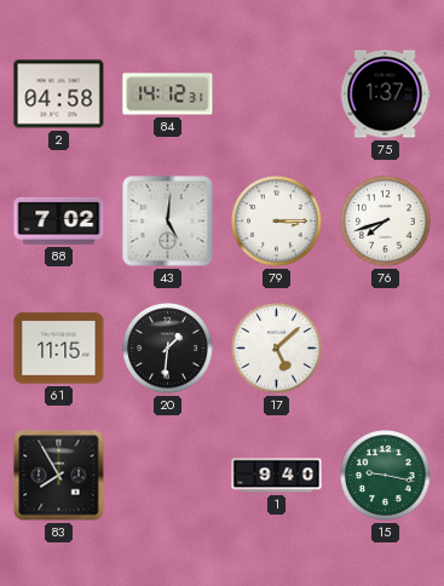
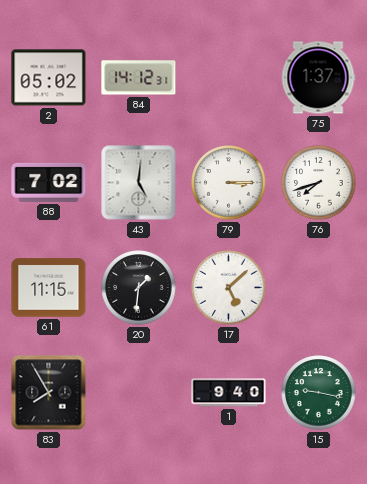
2: 04:58 -> 05:02 (49, 78)
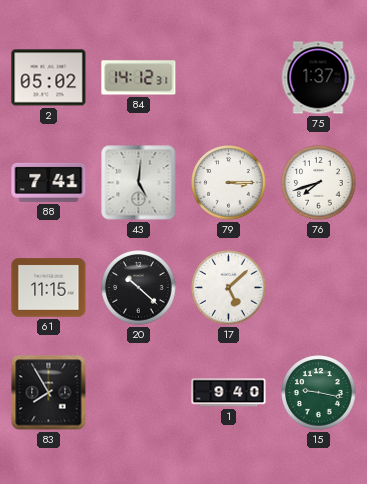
88: 7:02 -> 7:41 (49, 182)
20: 1:31 -> 10:22 (139, 288)
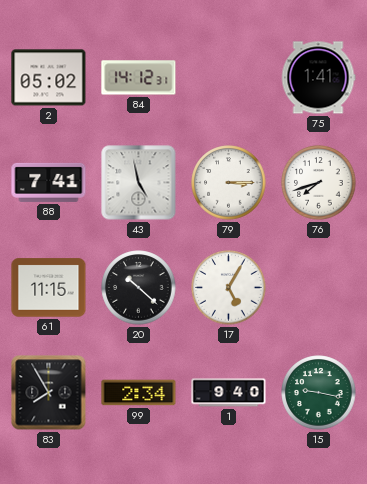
75: 1:37 -> 1:41 (318, 78)
43: 5:01 -> 4:58 (139, 183)
17: 5:08 -> 5:05 (229, 288)
99: none -> 2:34 (139, 393)
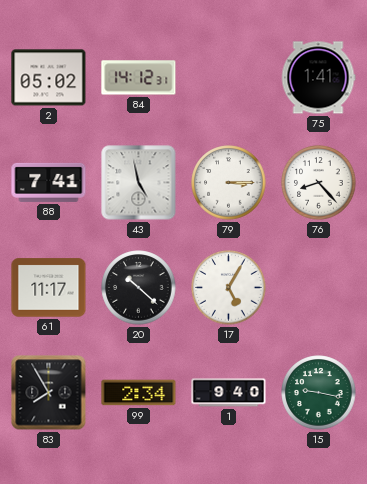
76: 7:42 -> 8:23 (319, 183)
61: 11:15 -> 11:17 (49, 288)
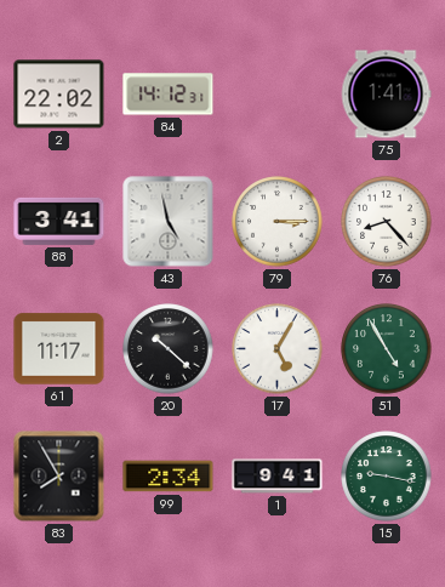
2: 05:02 -> 22:02 (59, 95)
88: 7:41 -> 3:41 (59, 221)
51: none -> 4:55 (387, 349)
1: 9:40 -> 9:41 (278, 477)
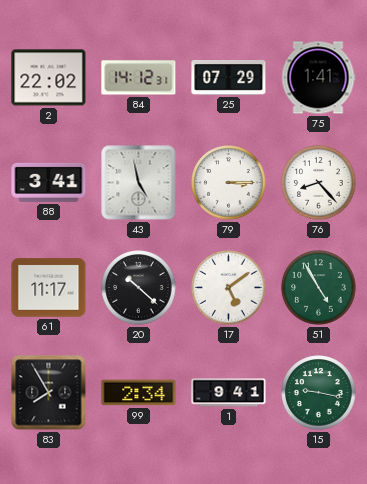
25: none -> 07:29 (229, 78)
17: 5:05 -> 5:09 (229, 288)
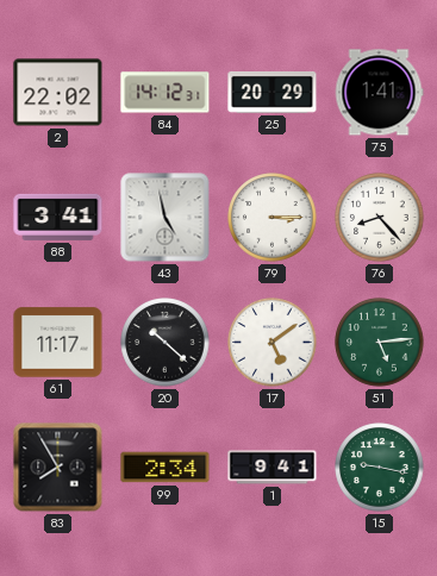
25: 07:29 -> 20:29 (273, 93)
51: 4:55 -> 5:14 (380, 343)
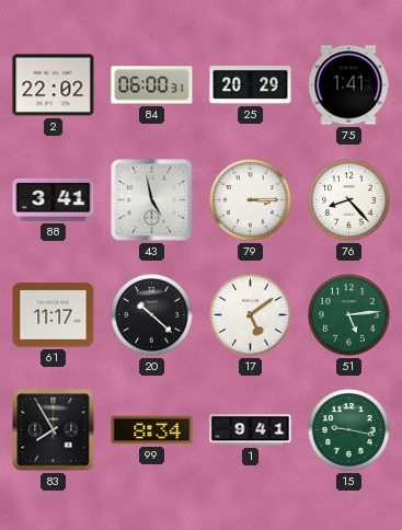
84: 14:12 -> 06:00 (152, 85)
99: 2:34 -> 8:34 (152, 430)
